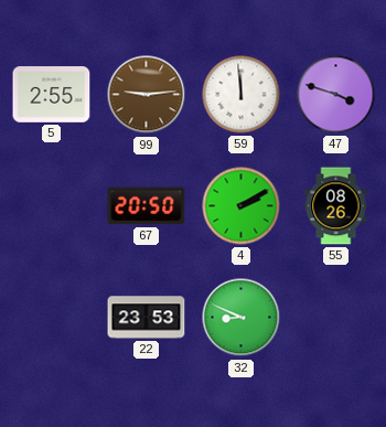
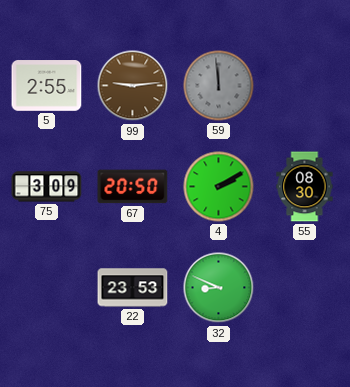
59 dial: white -> grey (219, 86)
47: 3:48 -> none (336, 95)
75: none -> 3:09 (47, 187)
55: 08:26 -> 08:30 (305, 187)
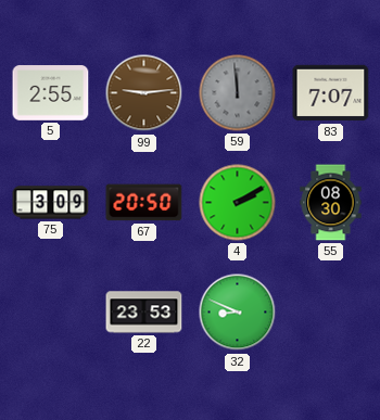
83: none -> 7:07 (331, 93)
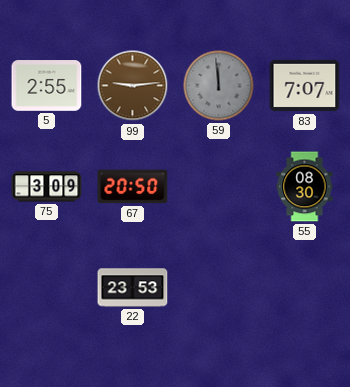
4: 2:10 -> none (238, 203)
32: 8:49 -> none (238, 313)
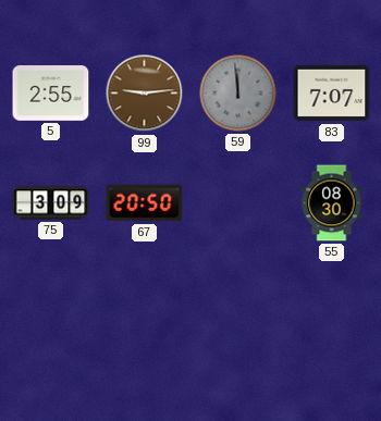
22: 23:53 -> none (133, 288)
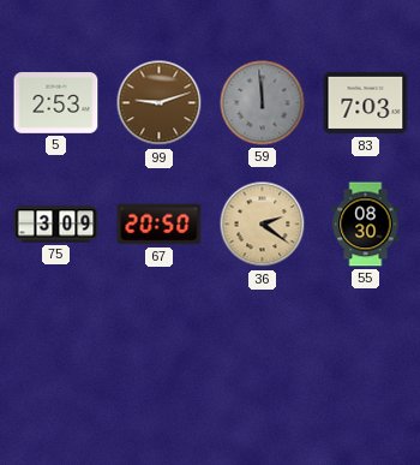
5: 2:55 -> 2:53 (56, 103)
99: 9:14 -> 9:12 (160, 103)
83: 7:07 -> 7:03 (366, 103)
36: none -> 2:21 (263, 225)
